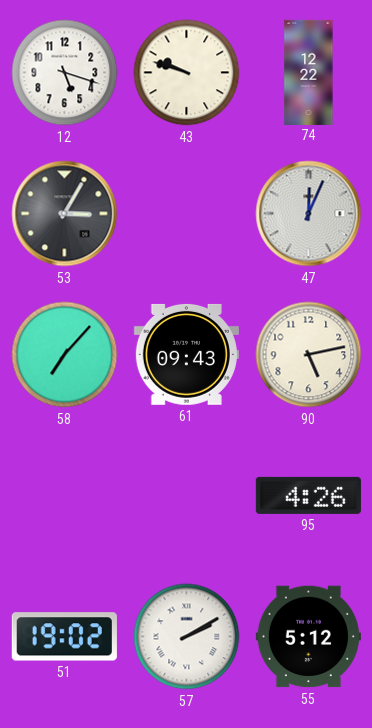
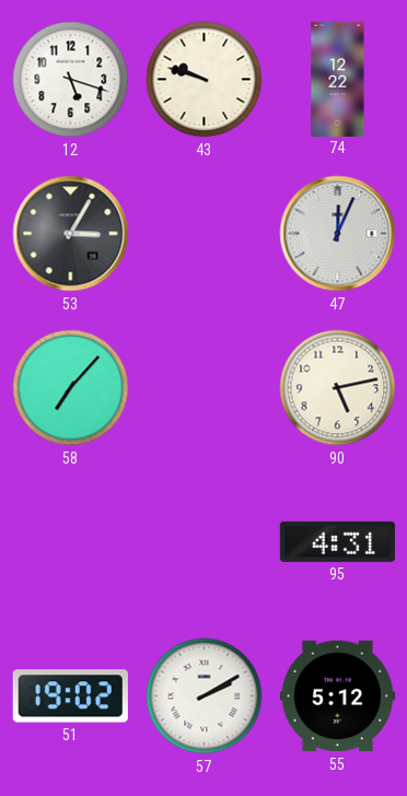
61: 09:43 -> none (186, 354)
95: 4:26 -> 4:31 (337, 541)
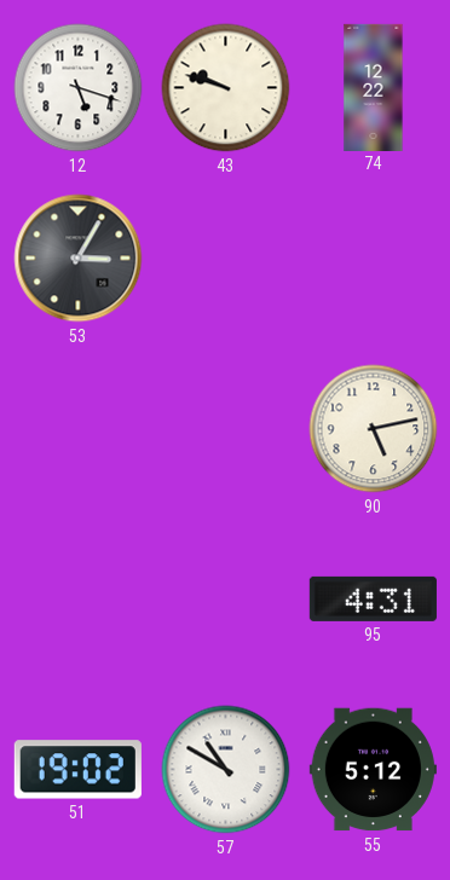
47: 12:04 -> none (338, 234)
58: 7:07 -> none (71, 388)
57: 2:10 -> 10:50 (226, 770)
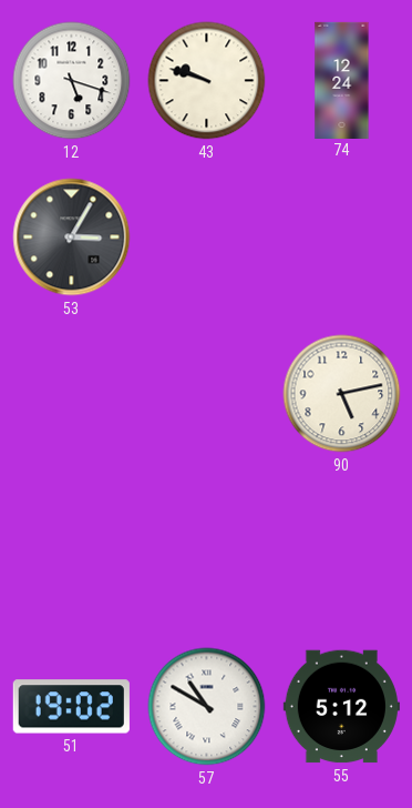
74: 12:22 -> 12:24 (342, 80)
95: 4:31 -> none (373, 598)
